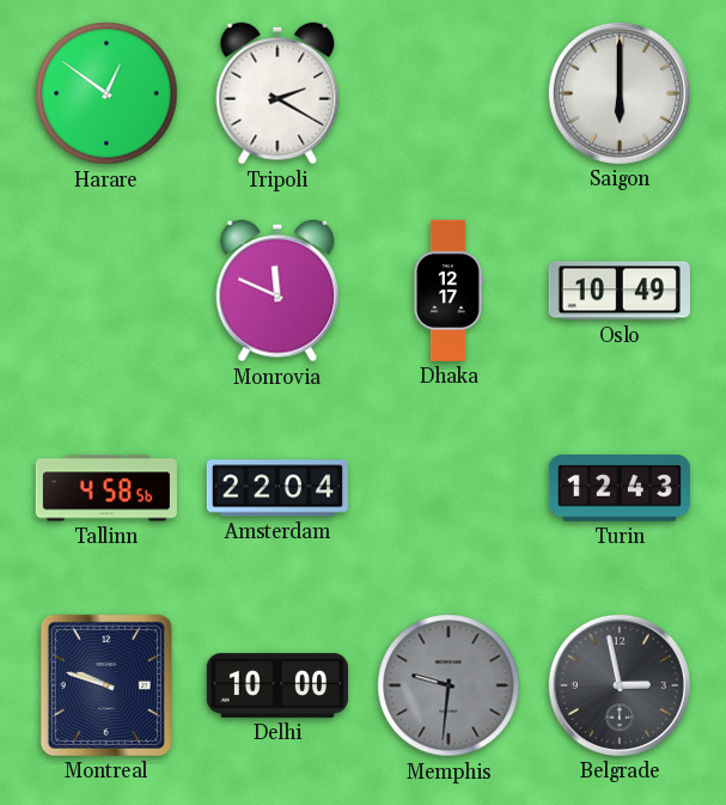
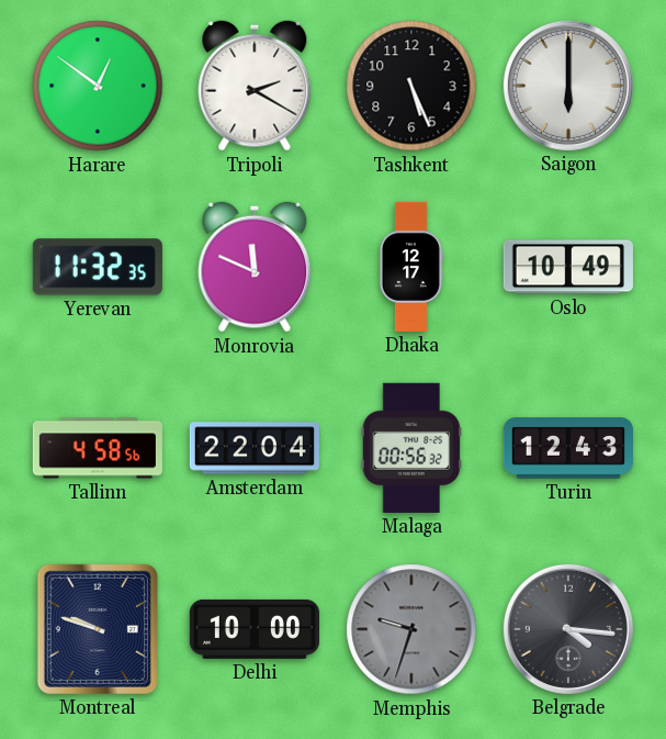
Tashkent: none -> 5:26 (411, 86)
Yerevan: none -> 11:32 (98, 267)
Malaga: none -> 00:56 (411, 448)
Memphis: 9:31 -> 9:33 (411, 629)
Belgrade: 2:58 -> 4:16 (568, 629)
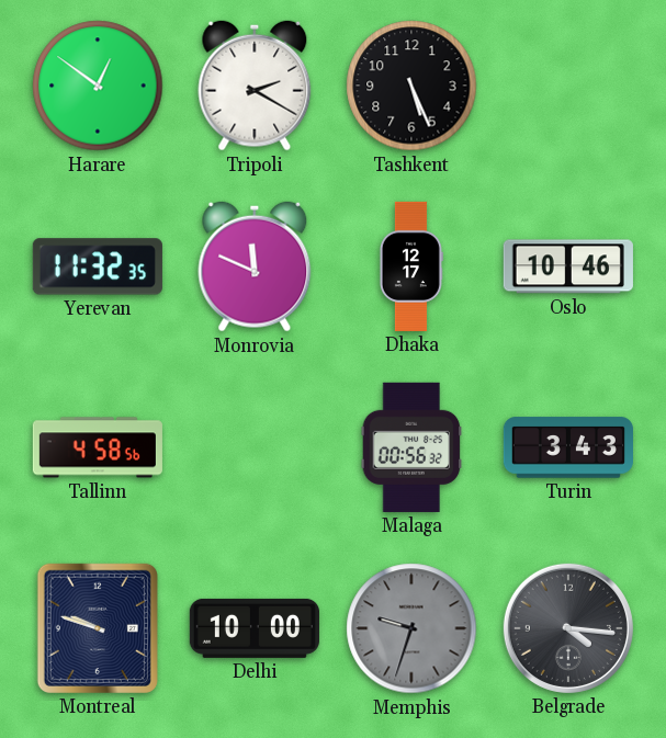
Saigon: 6:00 -> none (568, 86)
Oslo: 10:49 -> 10:46 (568, 266)
Amsterdam: 22:04 -> none (255, 448)
Turin: 12:43 -> 3:43 (568, 447)
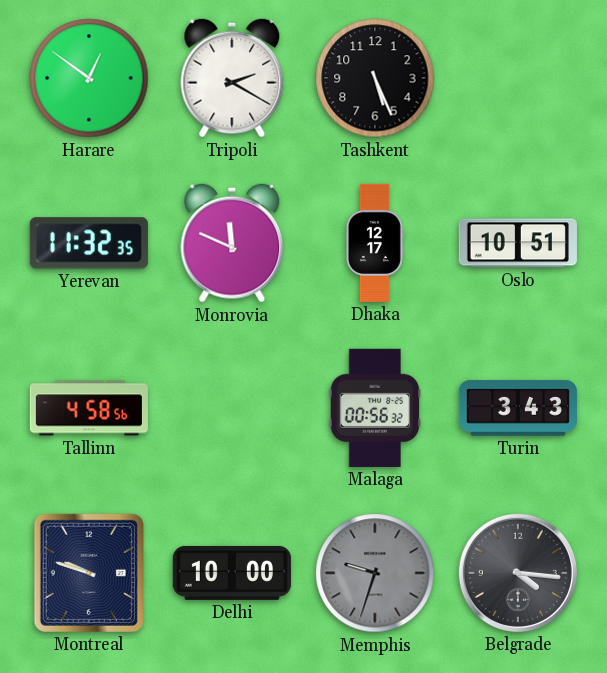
Oslo: 10:46 -> 10:51 (518, 243)
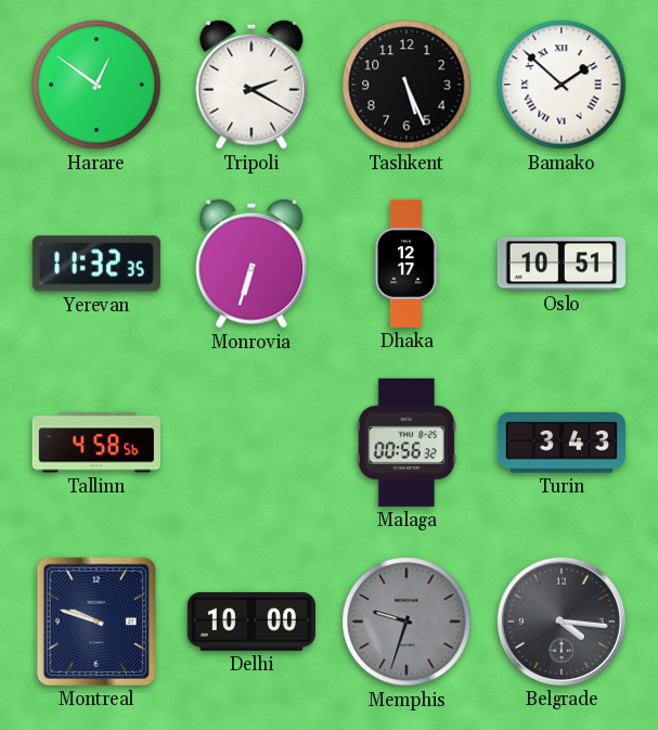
Bamako: none -> 1:52 (562, 85)
Monrovia: 11:49 -> 6:33 (251, 264)
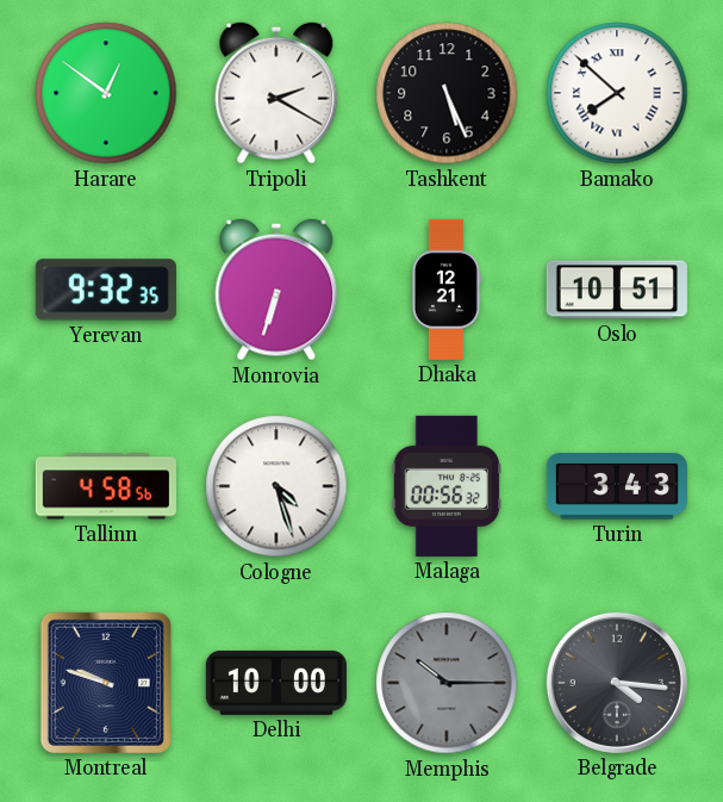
Bamako: 1:52 -> 7:52 (617, 93)
Yerevan: 11:32 -> 9:32 (106, 290)
Dhaka: 12:17 -> 12:21 (447, 290)
Cologne: none -> 4:27 (276, 486)
Memphis: 9:33 -> 10:15 (447, 683)
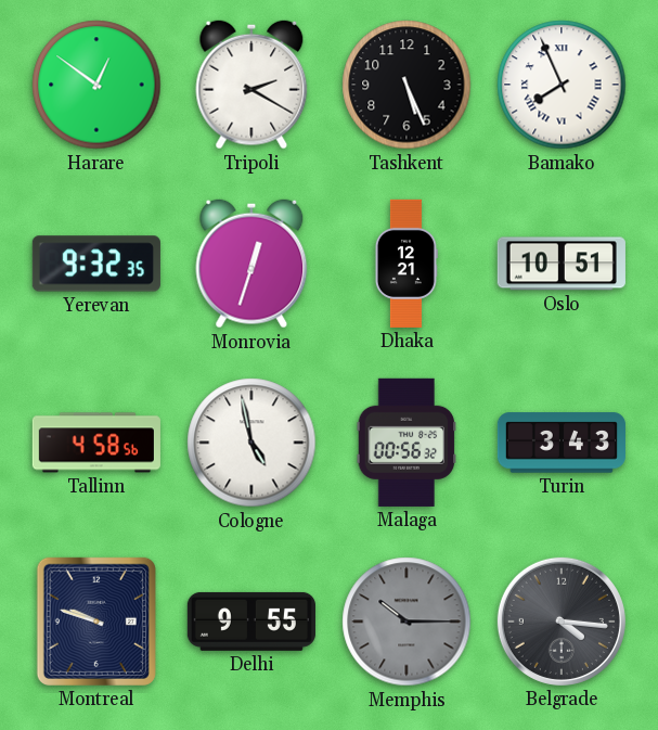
Bamako: 7:52 -> 7:56 (562, 85)
Monrovia: 6:33 -> 12:33 (251, 264)
Cologne: 4:27 -> 4:58 (251, 443)
Delhi: 10:00 -> 9:55 (251, 622)
